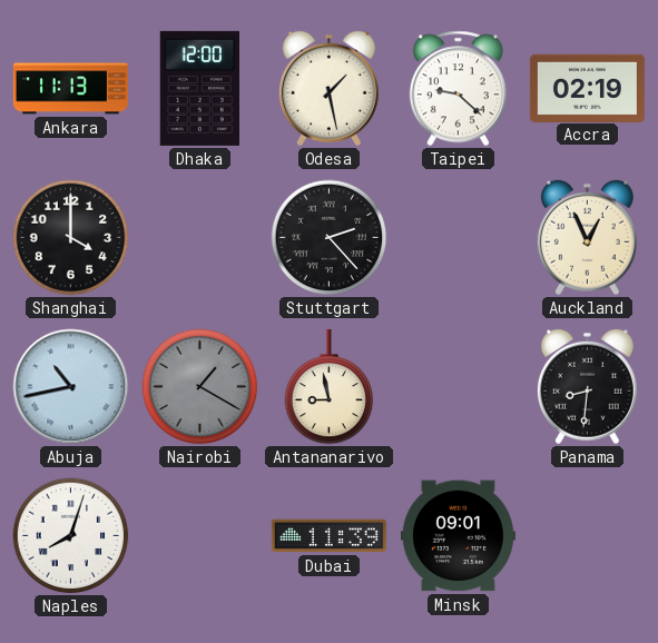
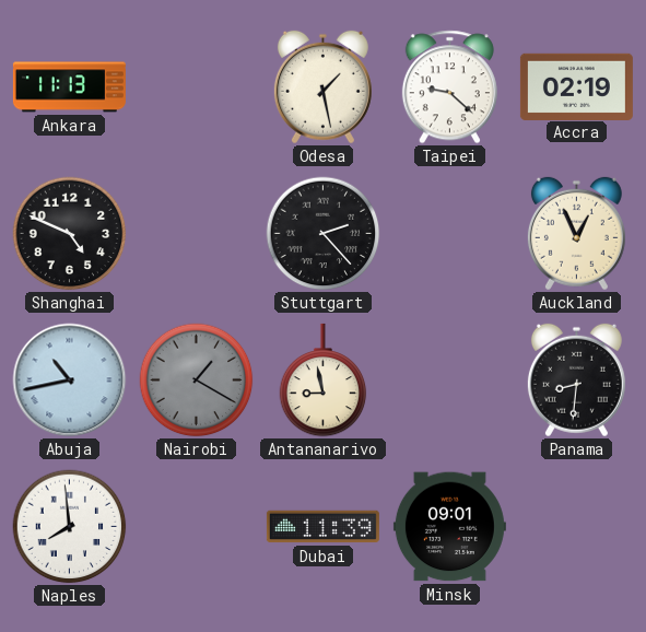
Dhaka: 12:00 -> none (199, 88)
Shanghai: 4:00 -> 4:49 (70, 234)
Naples: 8:03 -> 7:59 (70, 527)
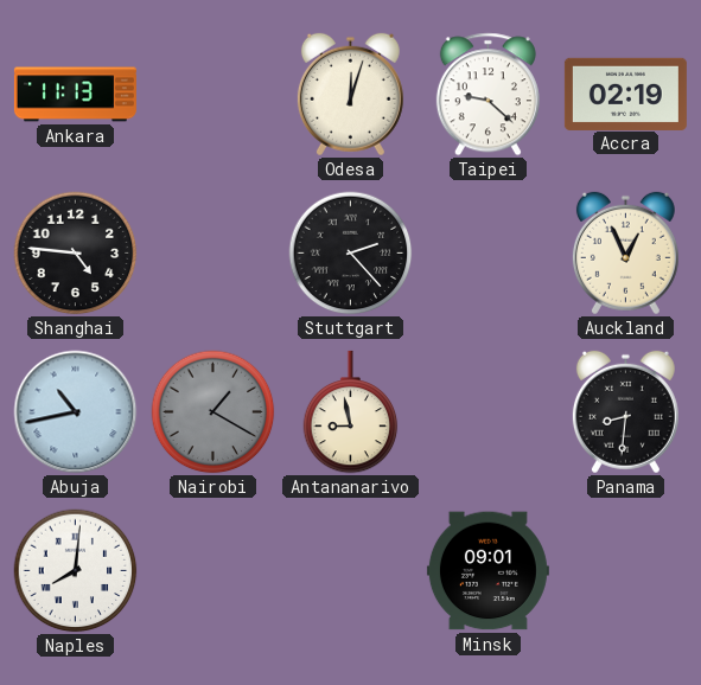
Odesa: 1:28 -> 12:03 (350, 95)
Shanghai: 4:49 -> 4:46 (76, 254)
Naples: 7:59 -> 8:01 (76, 571)
Dubai: 11:39 -> none (322, 527)
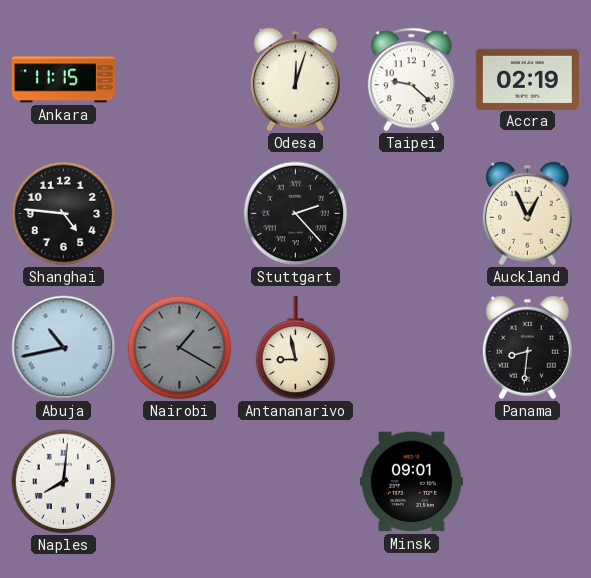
Ankara: 11:13 -> 11:15 (63, 80)
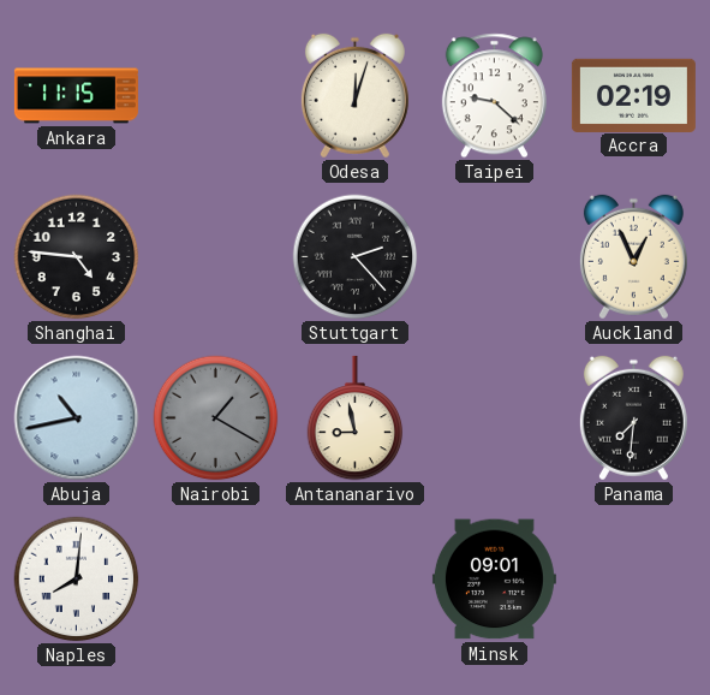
Panama: 8:31 -> 7:31 (633, 418)
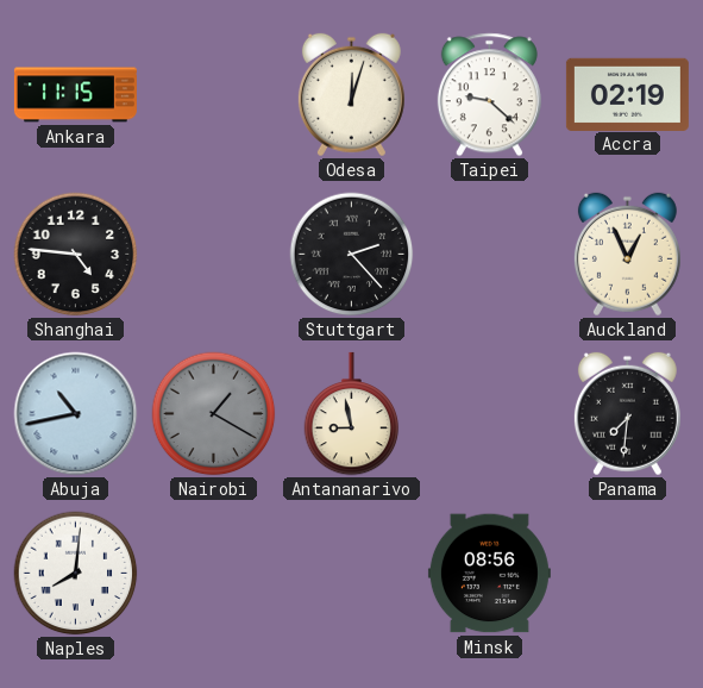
Minsk: 09:01 -> 08:56 (489, 574)
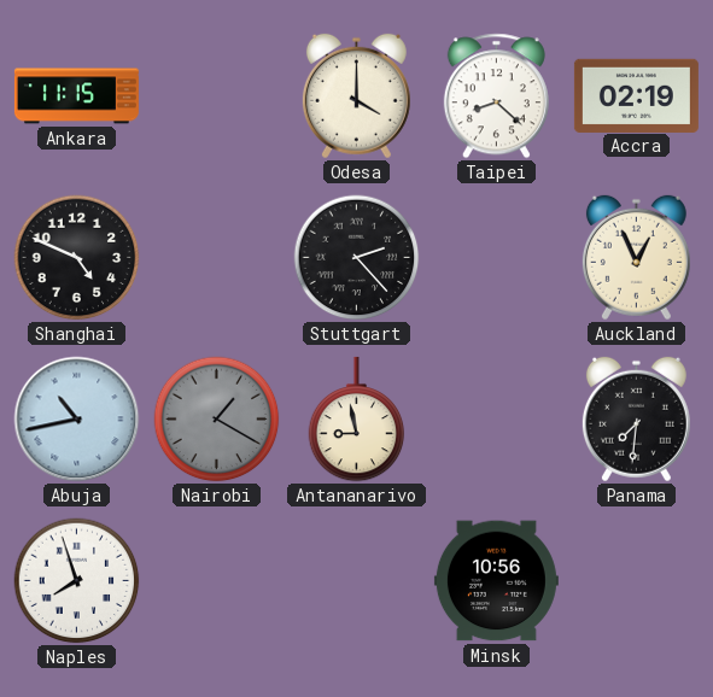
Odesa: 12:03 -> 4:00 (356, 96)
Taipei: 9:22 -> 8:22 (496, 96)
Shanghai: 4:46 -> 4:49 (77, 258)
Naples: 8:01 -> 7:57 (77, 581)
Minsk: 08:56 -> 10:56 (496, 581)
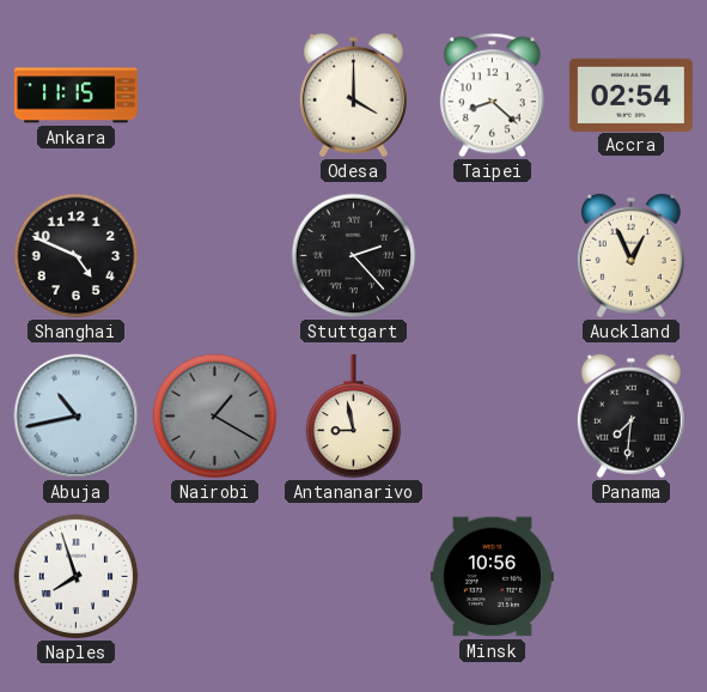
Accra: 02:19 -> 02:54 (630, 95)
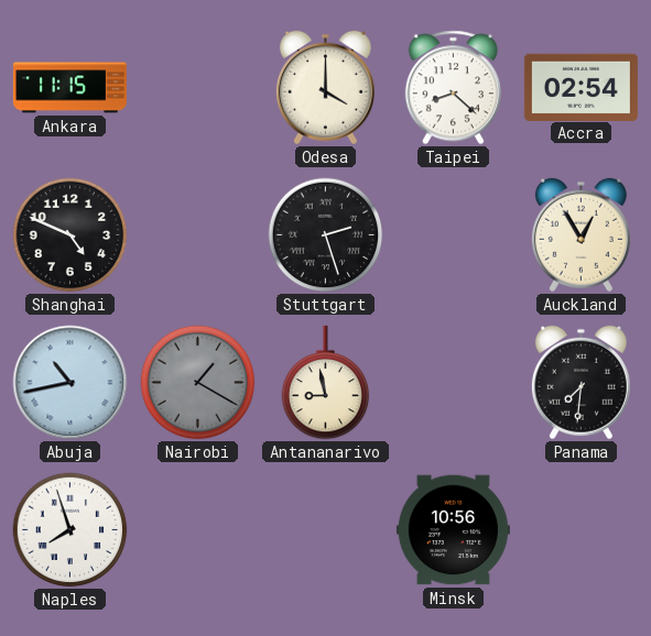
Stuttgart: 2:23 -> 2:27 (326, 235)
Auckland: 12:56 -> 12:55 (581, 235)
